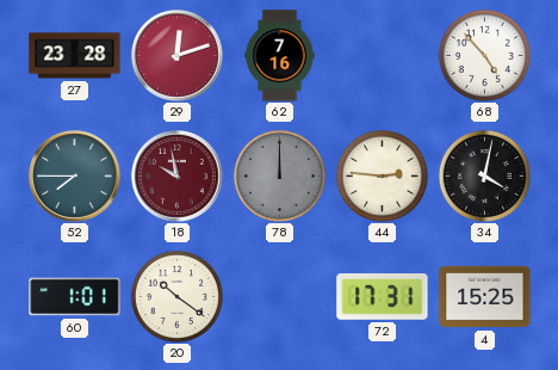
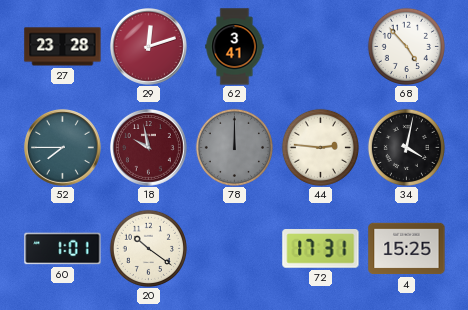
62: 7:16 -> 3:41 (235, 47)
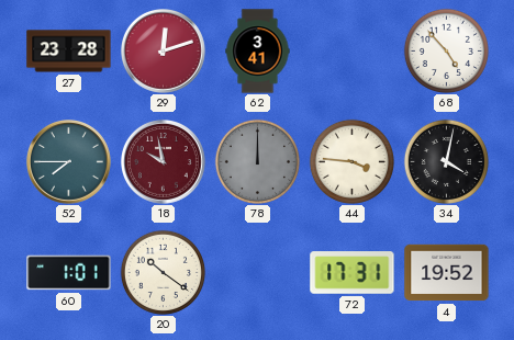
44: 2:46 -> 3:46 (351, 161)
4: 15:25 -> 19:52 (447, 273)
